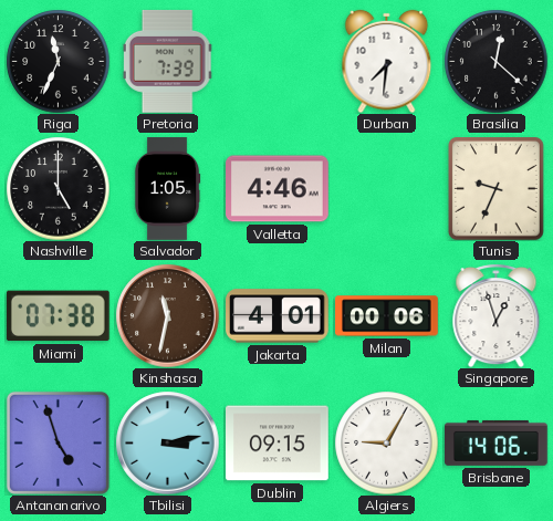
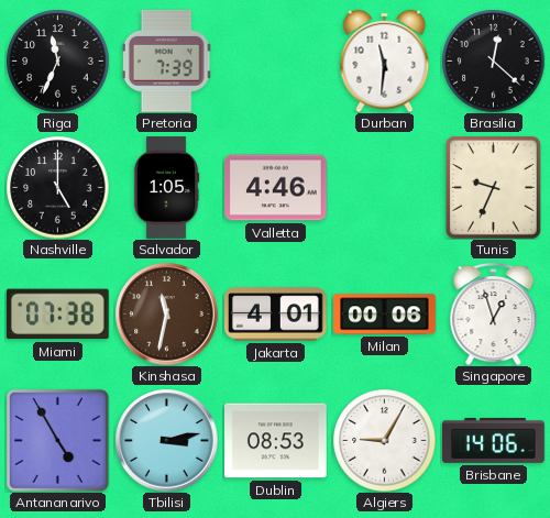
Durban: 7:31 -> 11:31 (385, 60)
Antananarivo: 4:57 -> 4:55 (57, 440)
Dublin: 09:15 -> 08:53 (276, 441)
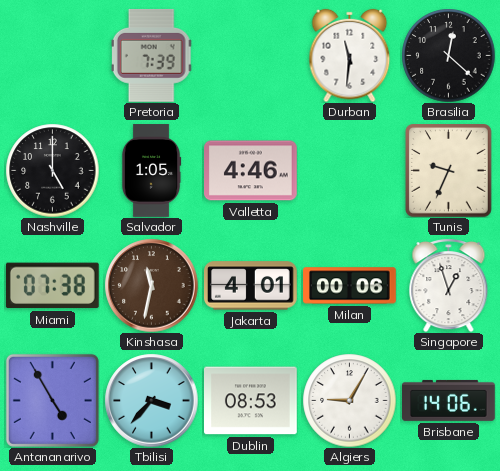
Riga: 11:34 -> none (57, 60)
Tbilisi: 3:13 -> 3:37 (151, 400)
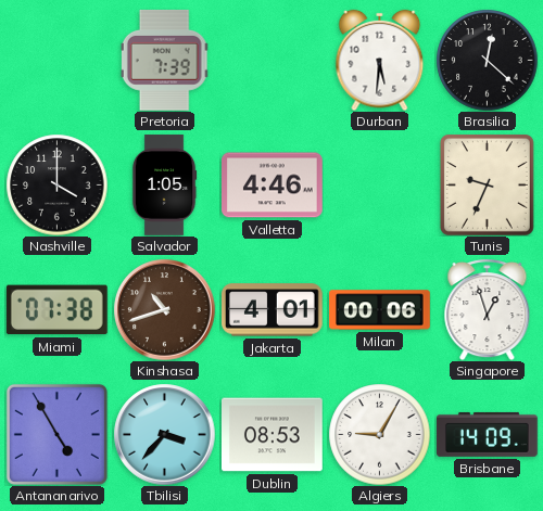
Durban: 11:31 -> 5:31 (380, 60)
Nashville: 5:00 -> 4:00 (56, 184)
Kinshasa: 11:32 -> 10:42 (164, 309)
Brisbane: 14:06 -> 14:09 (488, 434)
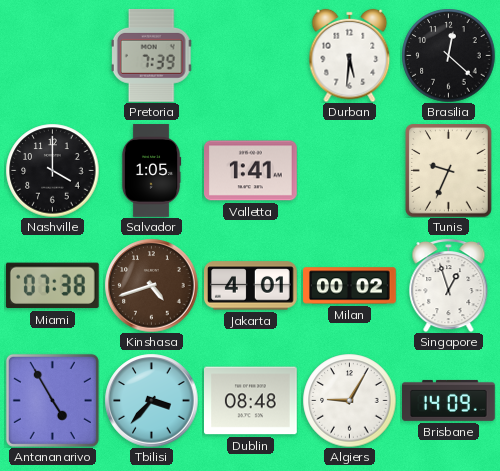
Valletta: 4:46 -> 1:41 (251, 171)
Kinshasa: 10:42 -> 4:42 (151, 285)
Milan: 00:06 -> 00:02 (350, 286)
Dublin: 08:53 -> 08:48 (251, 401)
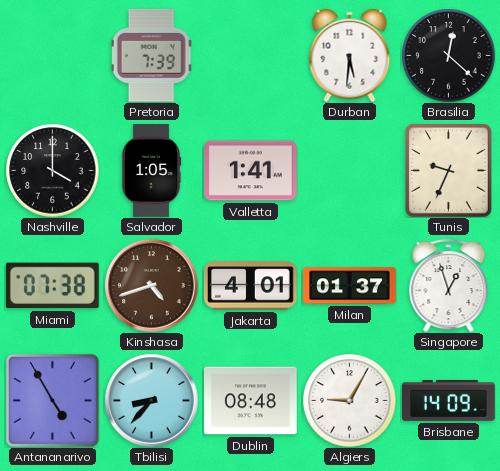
Milan: 00:02 -> 01:37 (350, 286)
Tbilisi: 3:37 -> 8:37 (151, 400)
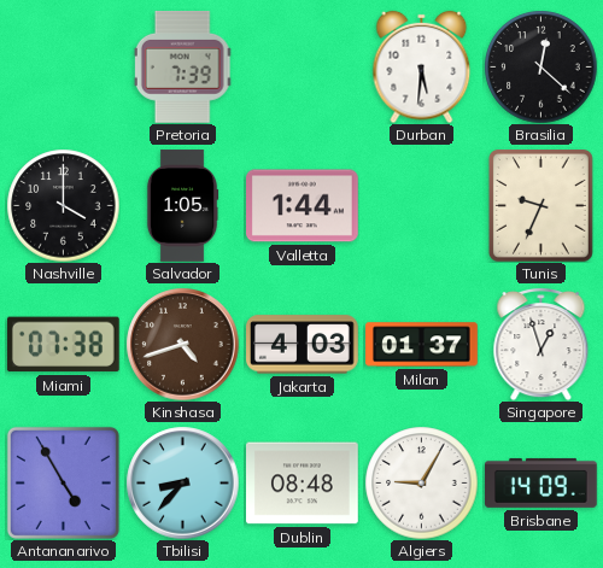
Valletta: 1:41 -> 1:44 (303, 206)
Jakarta: 4:01 -> 4:03 (303, 345)
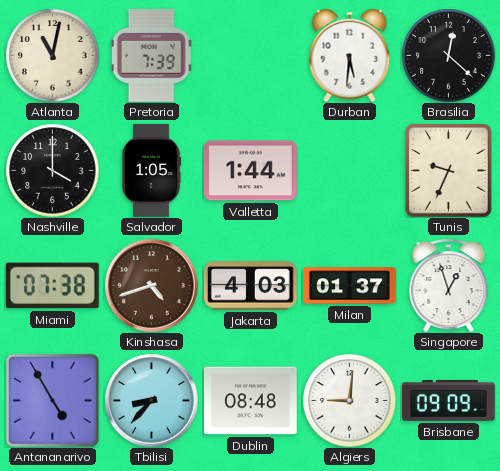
Atlanta: none -> 11:02 (52, 55)
Algiers: 9:05 -> 9:01 (349, 400)
Brisbane: 14:09 -> 09:09 (449, 400)
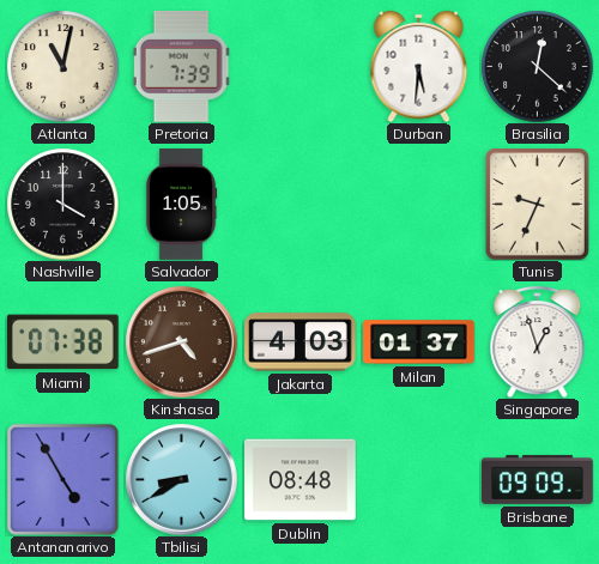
Valletta: 1:44 -> none (251, 171)
Tbilisi: 8:37 -> 8:40 (181, 479)
Algiers: 9:01 -> none (349, 400)
